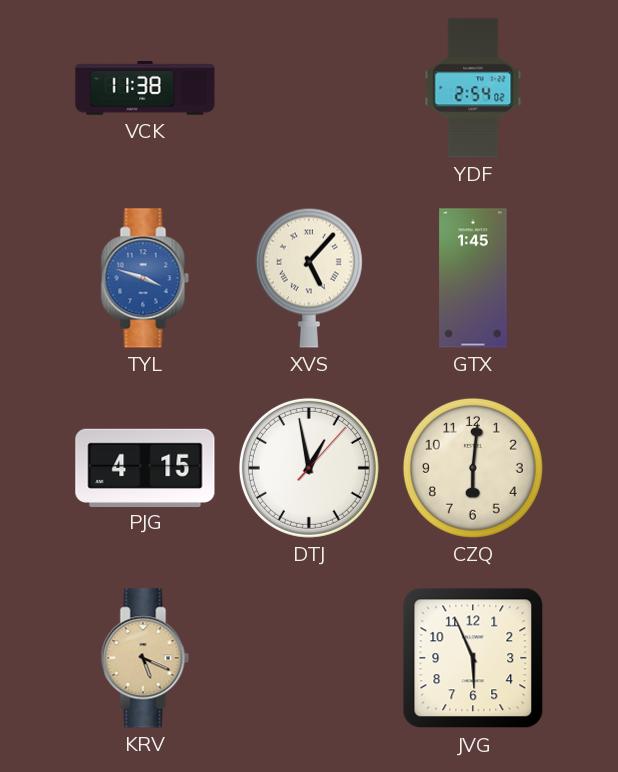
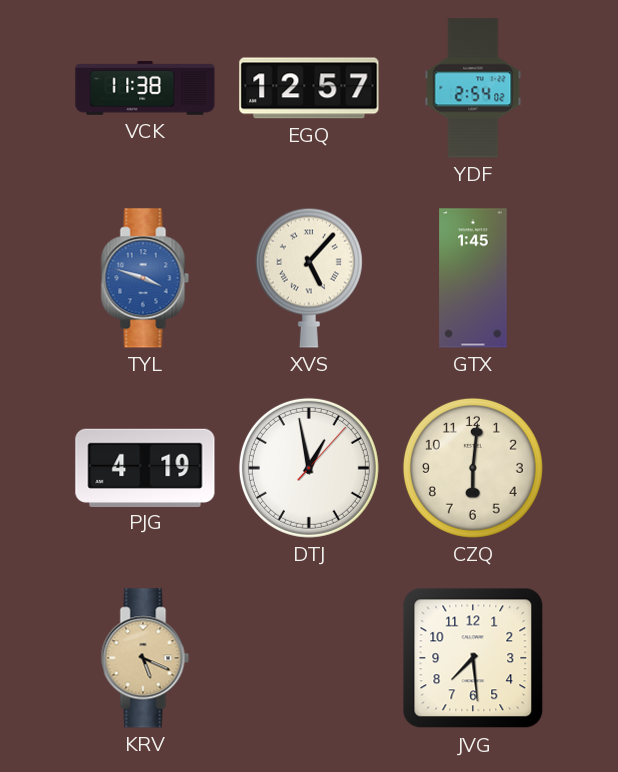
EGQ: none -> 12:57 (309, 88)
PJG: 4:15 -> 4:19 (145, 467)
JVG: 5:56 -> 7:29 (473, 658)
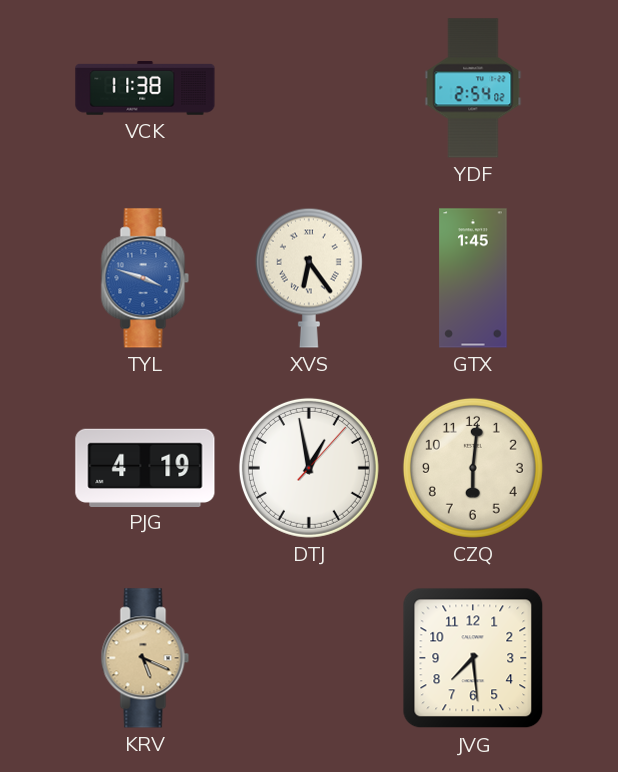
EGQ: 12:57 -> none (309, 88)
XVS: 5:07 -> 6:24 (309, 278)
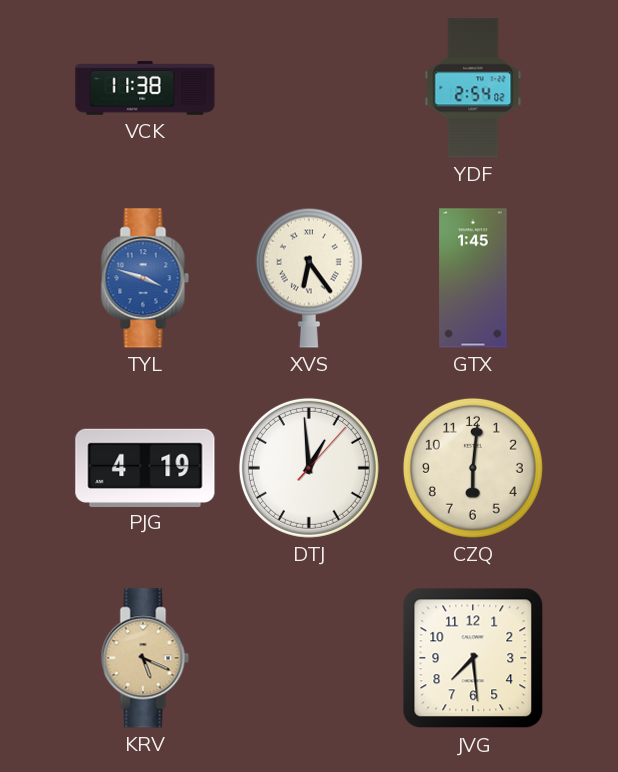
DTJ: 12:58 -> 12:59 (309, 468)
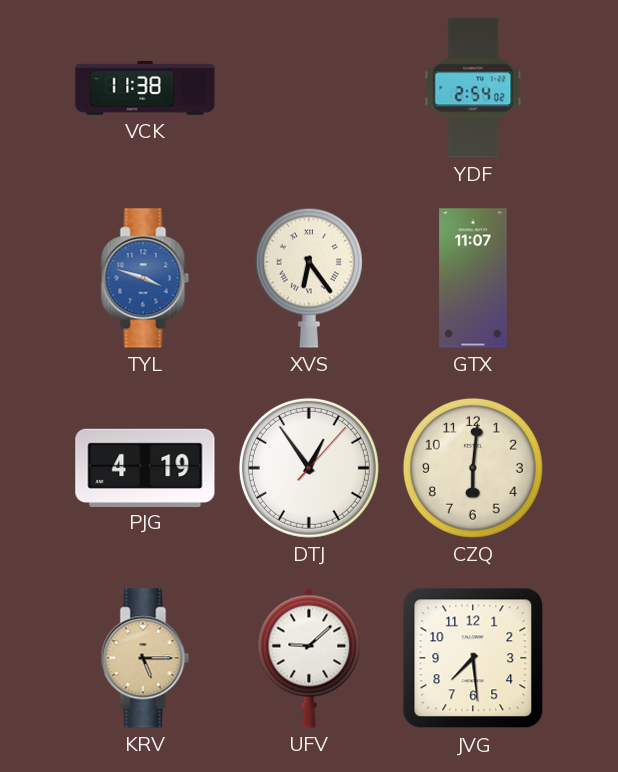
GTX: 1:45 -> 11:07 (473, 278)
DTJ: 12:59 -> 12:54 (309, 468)
KRV: 5:19 -> 5:15 (145, 658)
UFV: none -> 9:08 (309, 658)
